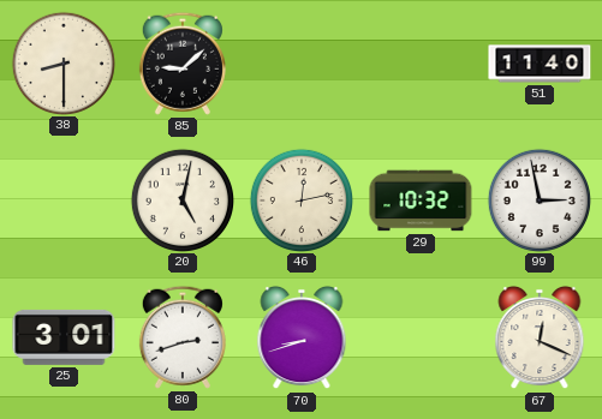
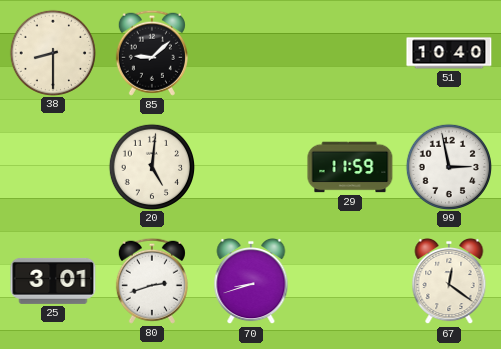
51: 11:40 -> 10:40 (449, 53)
20: 5:02 -> 5:01 (151, 166)
46: 12:13 -> none (300, 199)
29: 10:32 -> 11:59 (350, 167)
67: 12:19 -> 12:21 (449, 281)
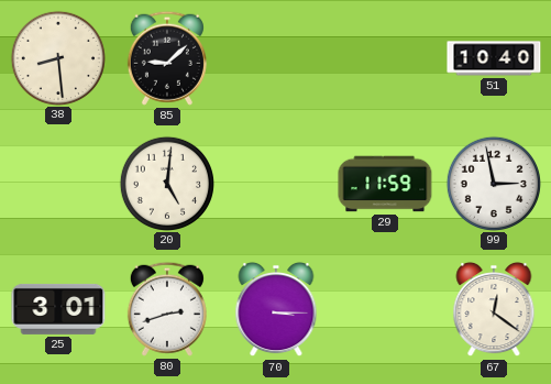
38: 8:30 -> 8:29 (57, 57)
70: 8:42 -> 3:15 (276, 309)
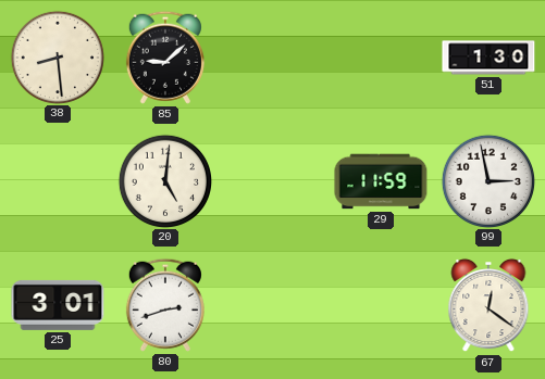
51: 10:40 -> 1:30 (488, 58)
70: 3:15 -> none (276, 309)
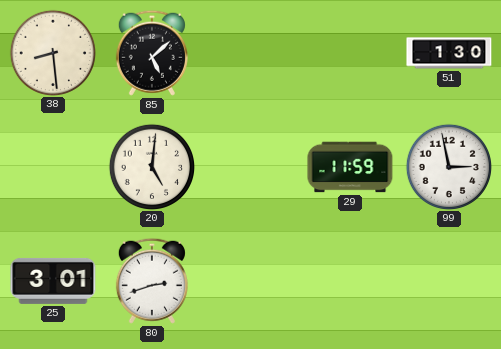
85: 9:08 -> 5:08 (152, 53)
67: 12:21 -> none (488, 305)
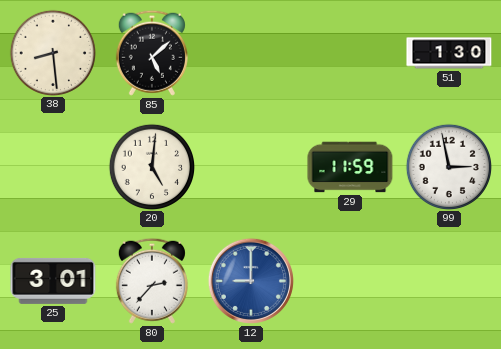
80: 2:42 -> 2:37 (152, 281)
12: none -> 9:00 (251, 281)
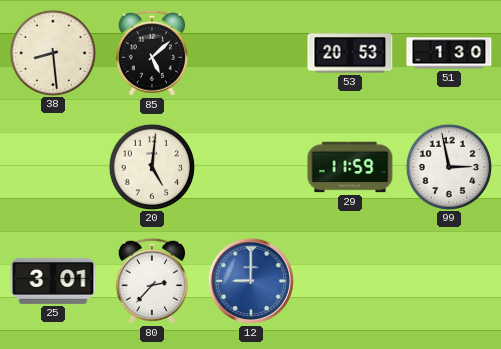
53: none -> 20:53 (350, 53)
